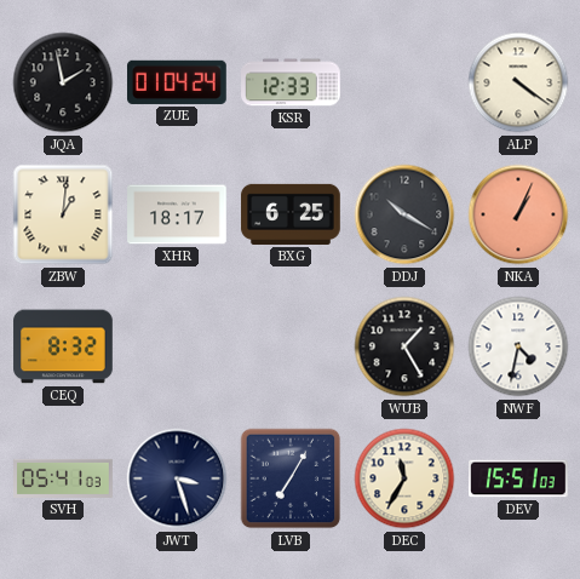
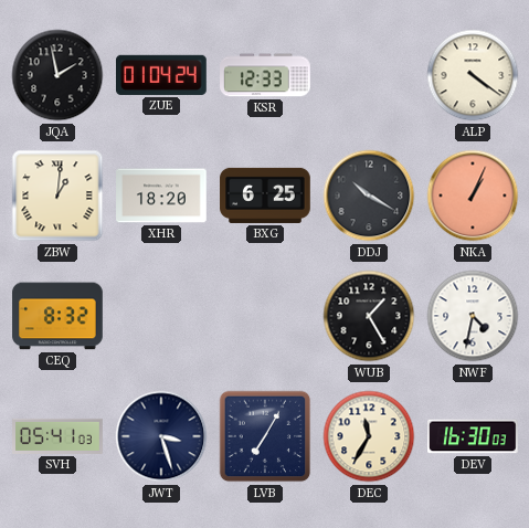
XHR: 18:17 -> 18:20 (161, 196)
DEV: 15:51 -> 16:30 (474, 436)
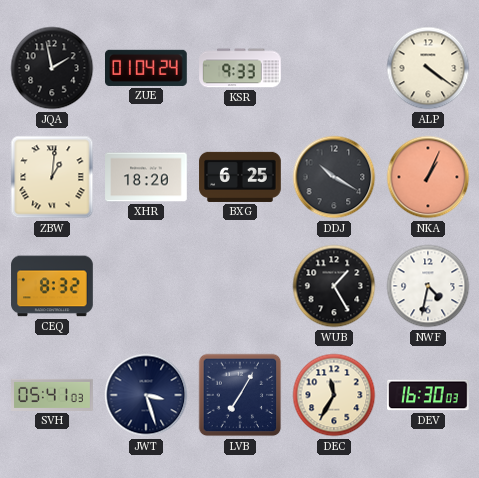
KSR: 12:33 -> 9:33 (240, 68)
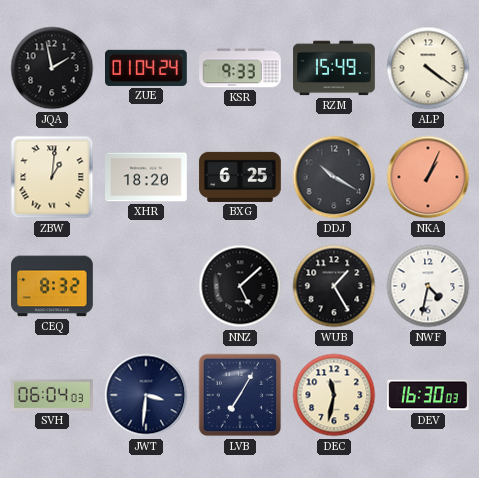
RZM: none -> 15:49 (334, 68)
NNZ: none -> 5:08 (240, 286)
SVH: 05:41 -> 06:04 (52, 395)
JWT: 3:27 -> 3:31 (146, 395)
DEC: 11:35 -> 11:32 (334, 395)
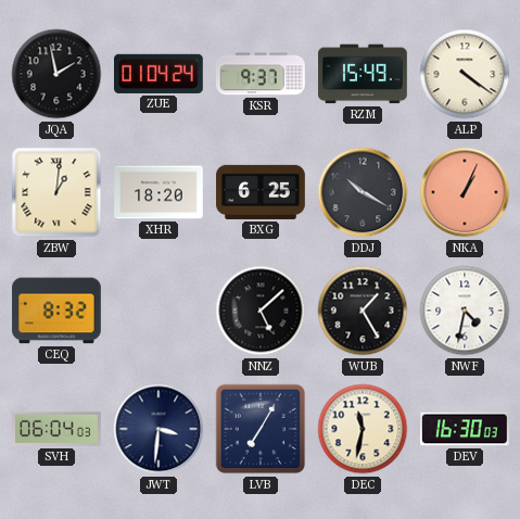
KSR: 9:33 -> 9:37 (261, 74)
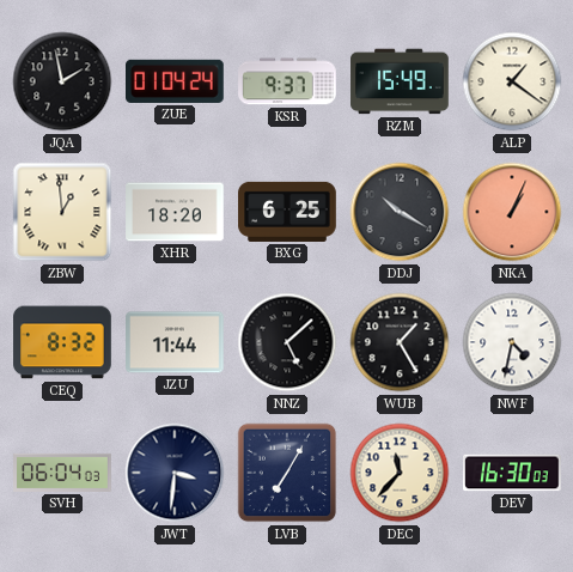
ALP: 4:21 -> 1:21 (512, 81)
ZBW: 1:01 -> 12:59 (62, 212)
JZU: none -> 11:44 (176, 342)
DEC: 11:32 -> 11:37 (400, 473)
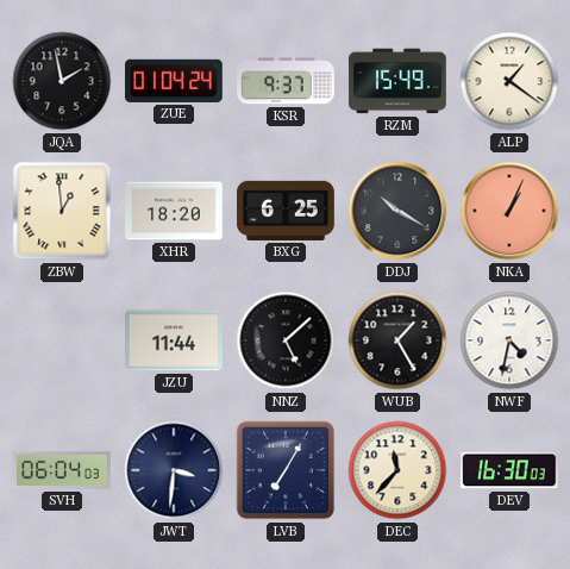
CEQ: 8:32 -> none (62, 342)
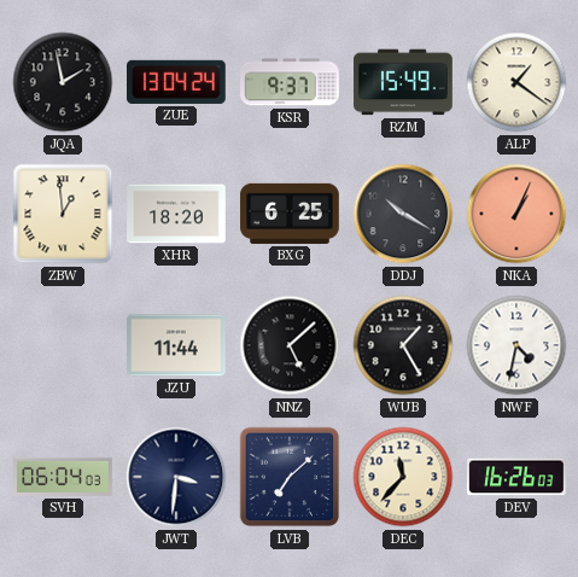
ZUE: 01:04 -> 13:04 (177, 82)
LVB: 7:05 -> 7:08 (290, 477)
DEV: 16:30 -> 16:26 (518, 477)
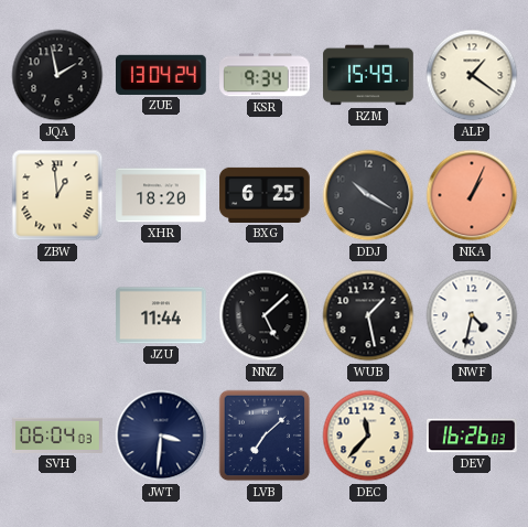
KSR: 9:37 -> 9:34 (265, 75)
WUB: 1:25 -> 1:28 (368, 315)
